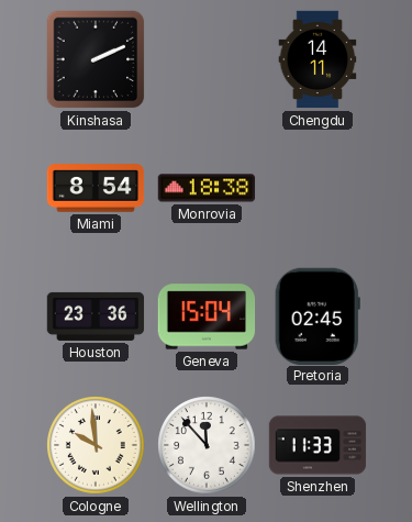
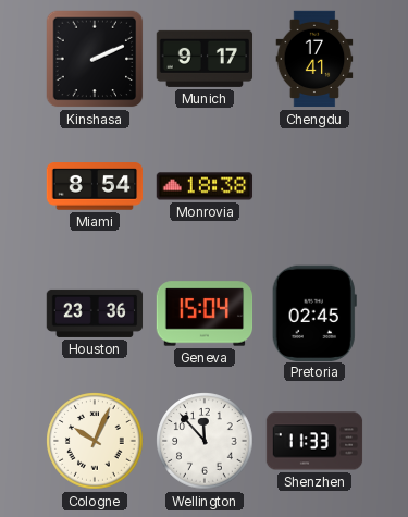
Munich: none -> 9:17 (205, 59)
Chengdu: 14:11 -> 17:41 (314, 59)
Cologne: 9:59 -> 10:04 (95, 441)
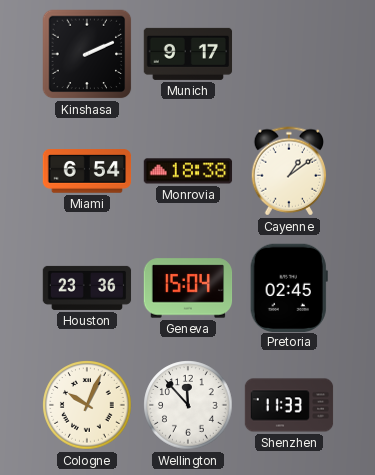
Chengdu: 17:41 -> none (314, 59)
Miami: 8:54 -> 6:54 (87, 171)
Cayenne: none -> 1:09 (289, 171)
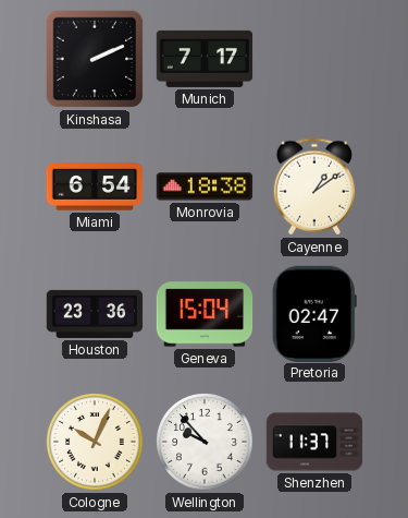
Munich: 9:17 -> 7:17 (205, 59)
Pretoria: 02:45 -> 02:47 (314, 313)
Wellington: 11:53 -> 9:53 (205, 442)
Shenzhen: 11:33 -> 11:37 (314, 442)
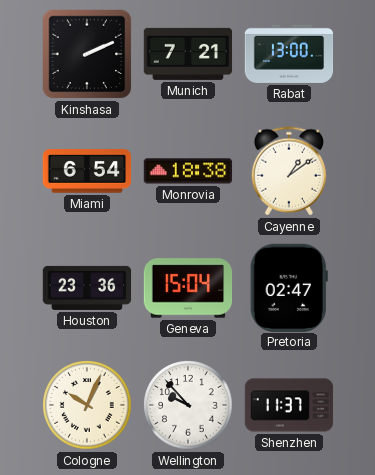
Munich: 7:17 -> 7:21 (188, 54)
Rabat: none -> 13:00 (289, 54)
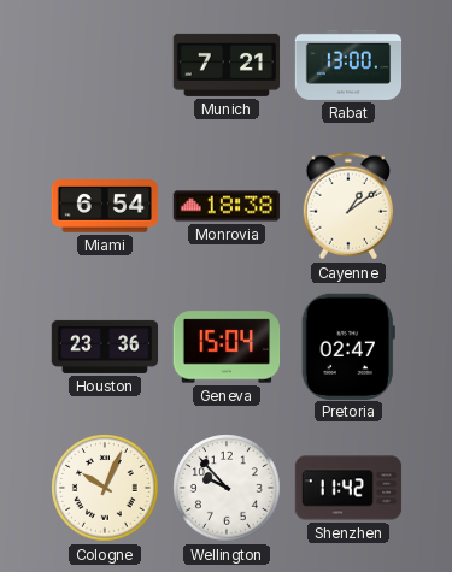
Kinshasa: 2:11 -> none (87, 54)
Shenzhen: 11:37 -> 11:42 (348, 488)
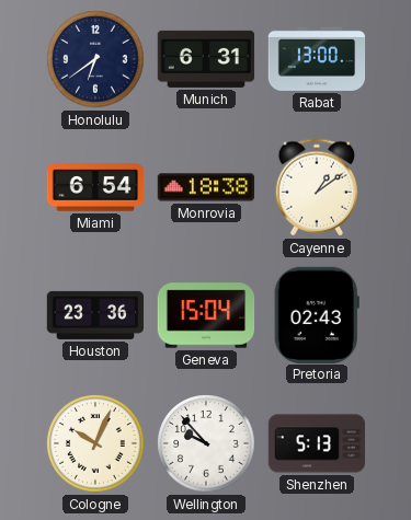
Honolulu: none -> 6:39 (95, 59)
Munich: 7:21 -> 6:31 (206, 59)
Pretoria: 02:47 -> 02:43 (317, 314)
Shenzhen: 11:42 -> 5:13 (317, 443)
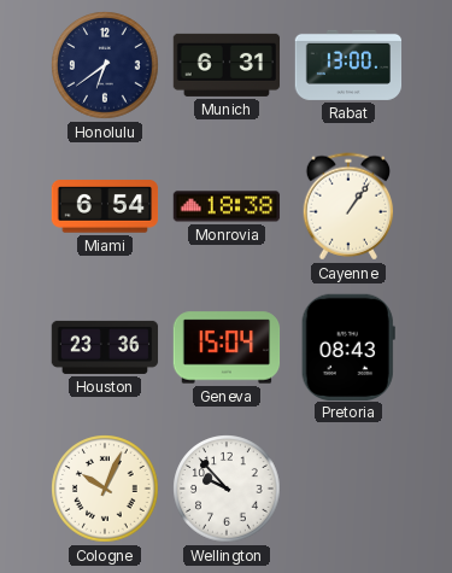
Cayenne: 1:09 -> 1:06 (348, 206)
Pretoria: 02:43 -> 08:43 (348, 346)
Shenzhen: 5:13 -> none (317, 443)
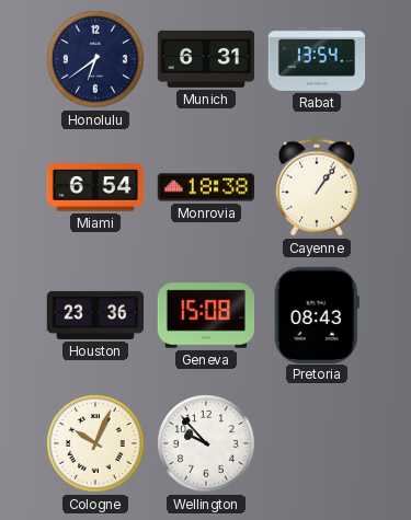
Rabat: 13:00 -> 13:54 (317, 59)
Geneva: 15:04 -> 15:08 (206, 315)
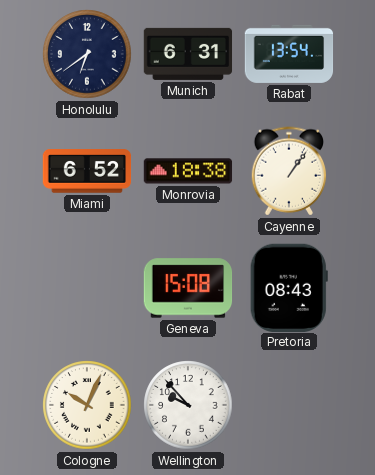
Miami: 6:54 -> 6:52 (87, 171)
Houston: 23:36 -> none (95, 315)
